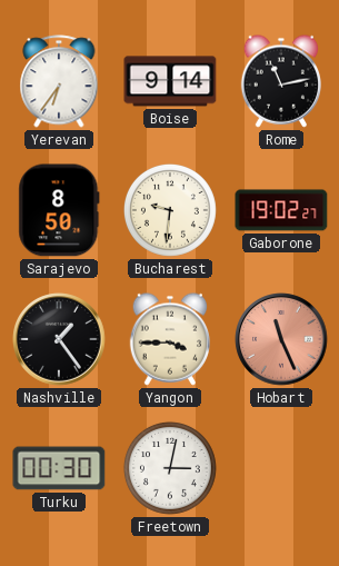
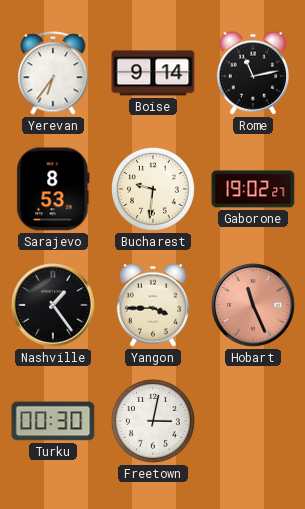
Sarajevo: 8:50 -> 8:53 (53, 189)
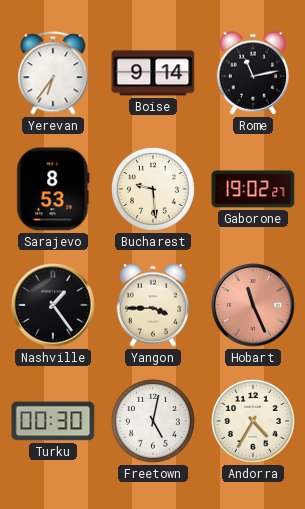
Bucharest: 9:31 -> 9:29 (153, 189)
Freetown: 3:02 -> 5:02 (153, 421)
Andorra: none -> 4:35 (253, 421)
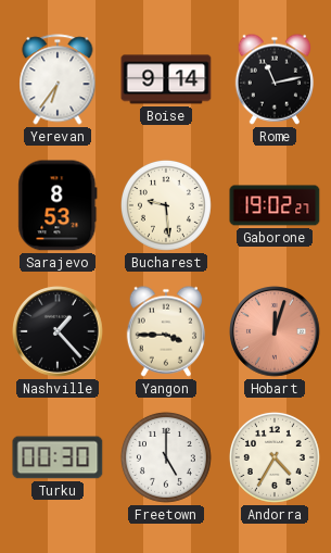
Nashville: 1:24 -> 1:23 (58, 331)
Hobart: 11:26 -> 12:03 (275, 331)
Freetown: 5:02 -> 5:00 (166, 457)
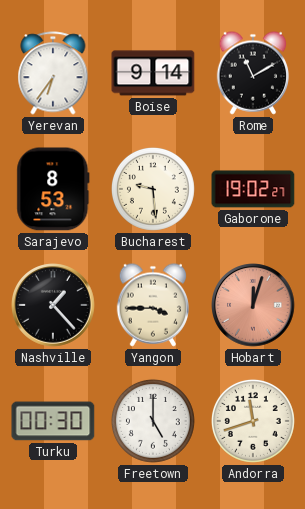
Rome: 11:13 -> 11:10 (253, 73)
Andorra: 4:35 -> 11:42 (253, 421)
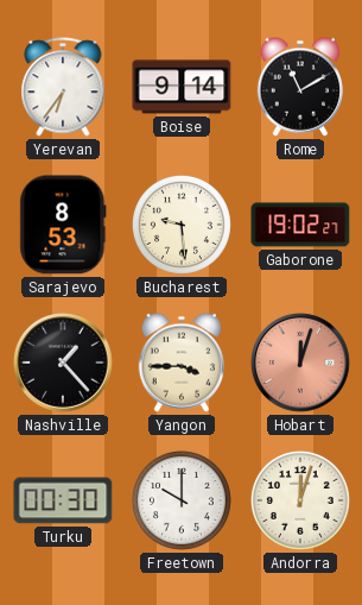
Freetown: 5:00 -> 10:00 (182, 500)
Andorra: 11:42 -> 12:03 (300, 500)
